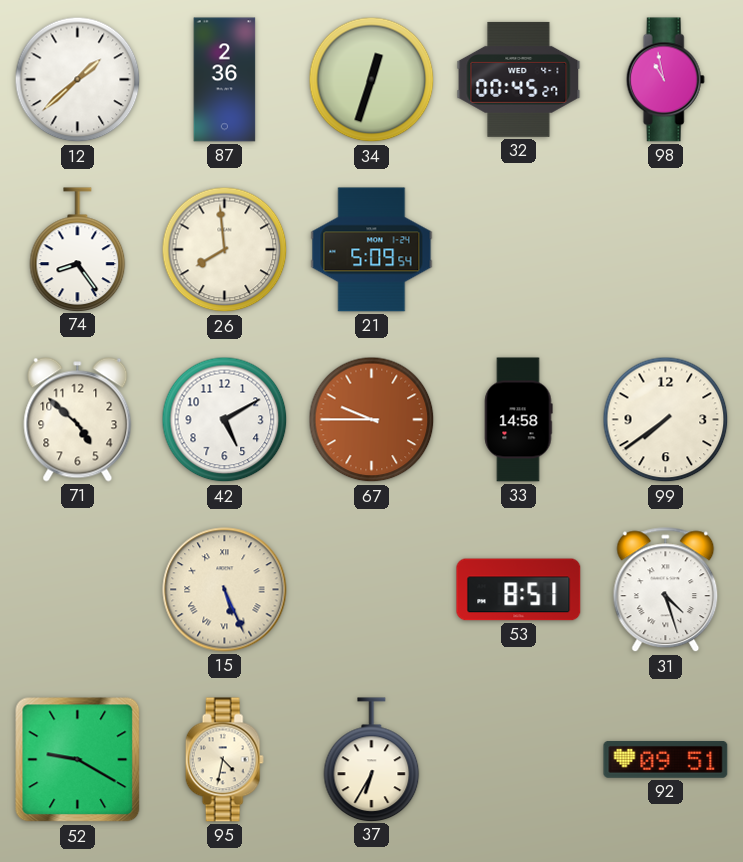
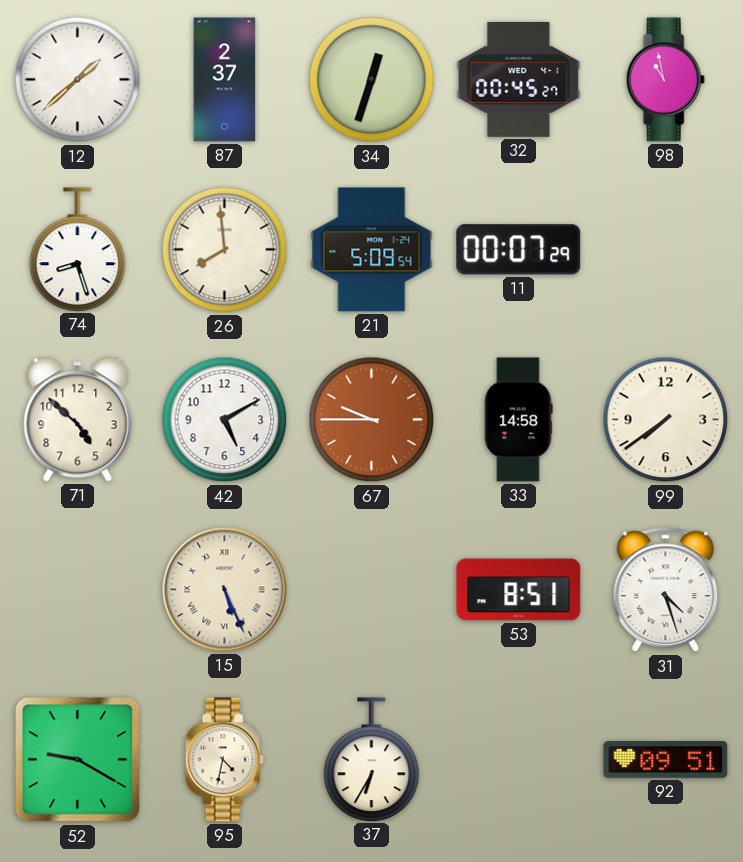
87: 2:36 -> 2:37 (225, 80)
74: 8:24 -> 8:27 (78, 249)
11: none -> 00:07 (519, 250)
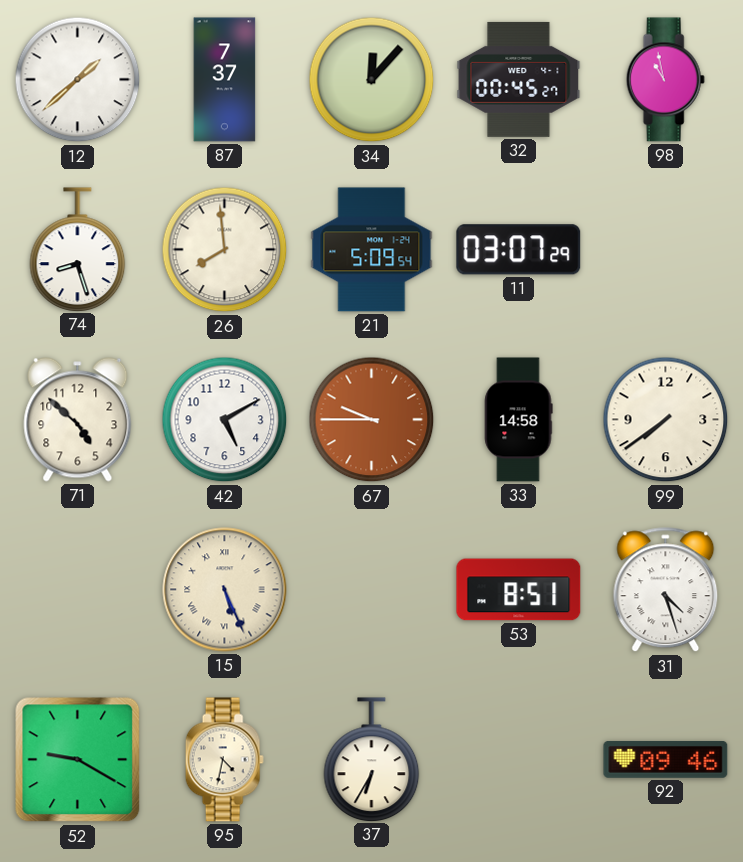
87: 2:37 -> 7:37 (225, 80)
34: 12:33 -> 12:07 (372, 80)
11: 00:07 -> 03:07 (519, 250)
92: 09:51 -> 09:46 (666, 760)
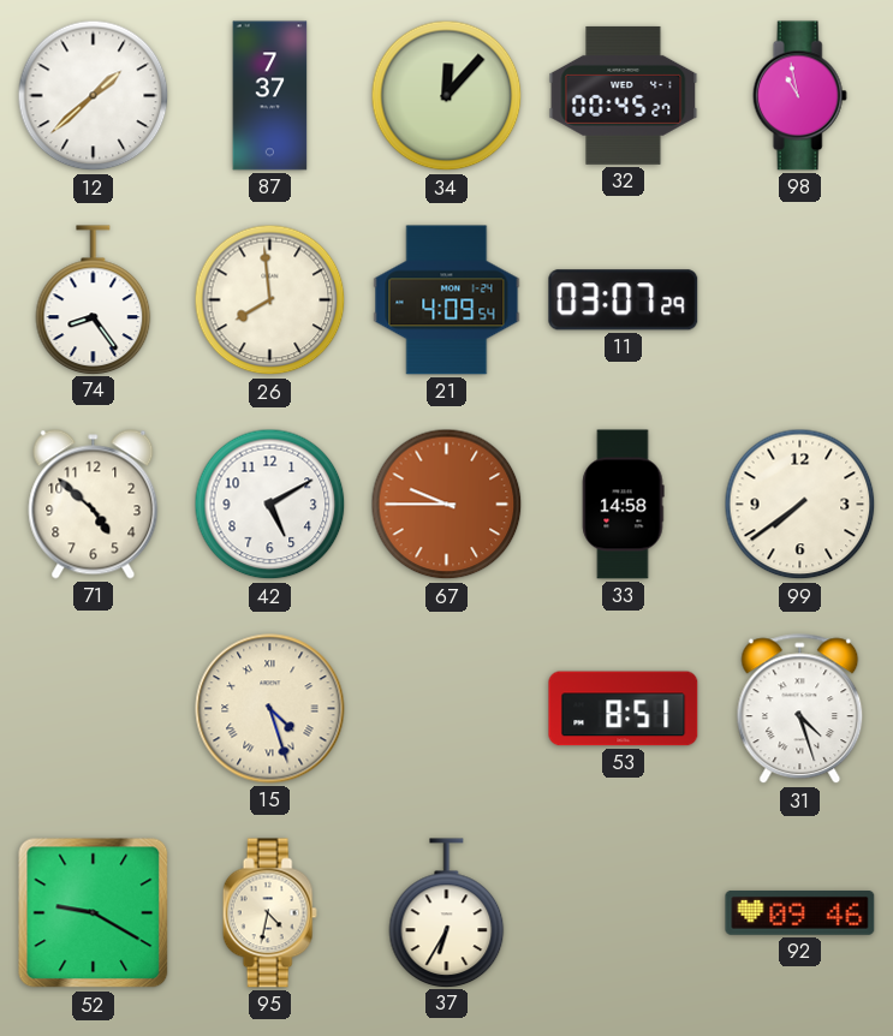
74: 8:27 -> 8:24 (94, 299)
21: 5:09 -> 4:09 (447, 300)
15: 5:26 -> 4:27 (270, 709)
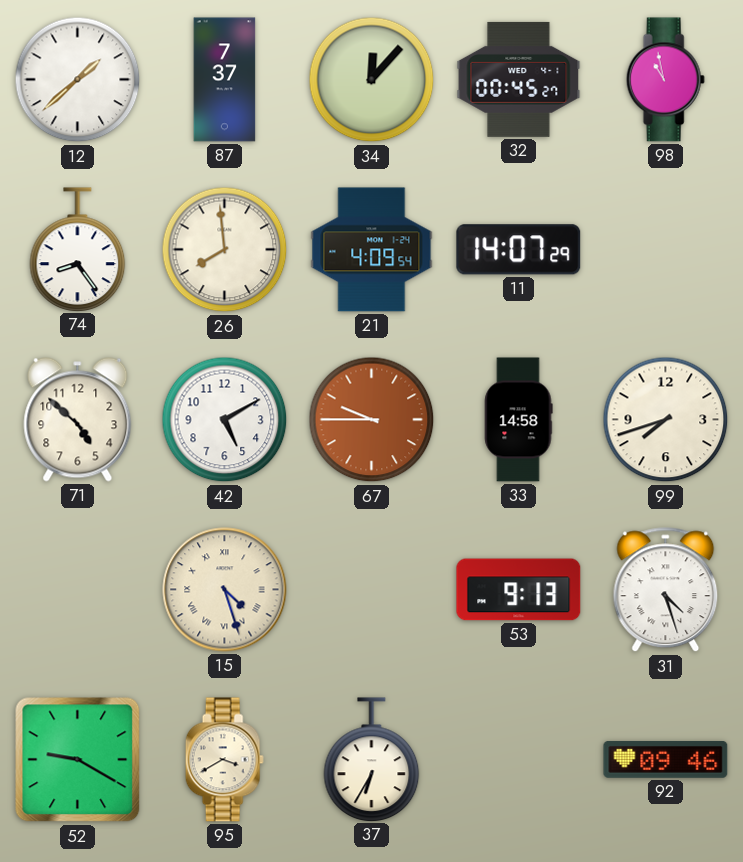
11: 03:07 -> 14:07 (519, 250)
99: 7:39 -> 7:42 (666, 420)
53: 8:51 -> 9:13 (519, 590)
95: 4:32 -> 3:40 (224, 760)
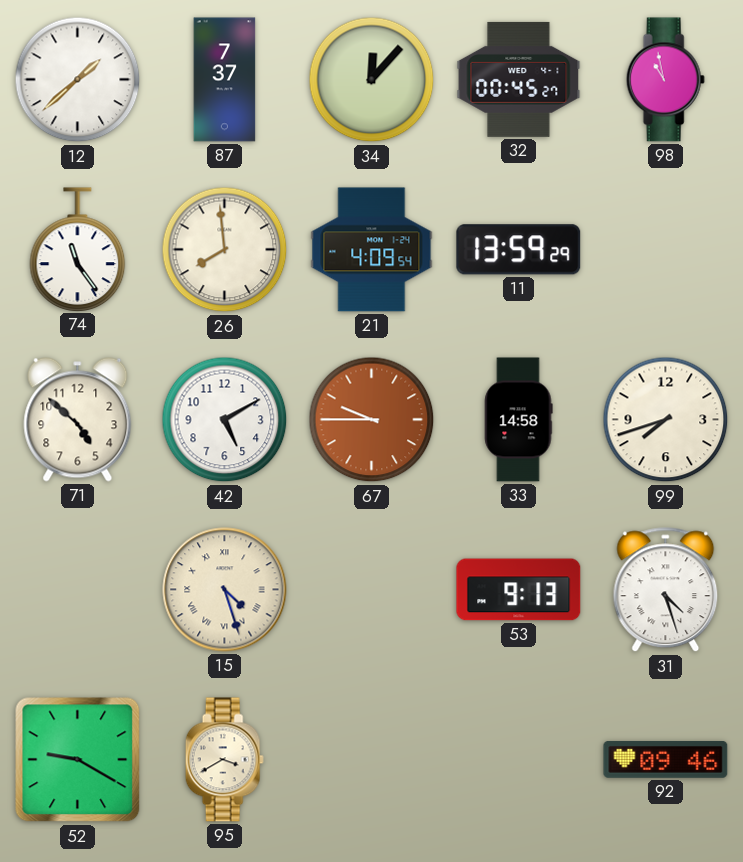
74: 8:24 -> 11:24 (78, 249)
11: 14:07 -> 13:59 (519, 250)
37: 6:35 -> none (372, 759)
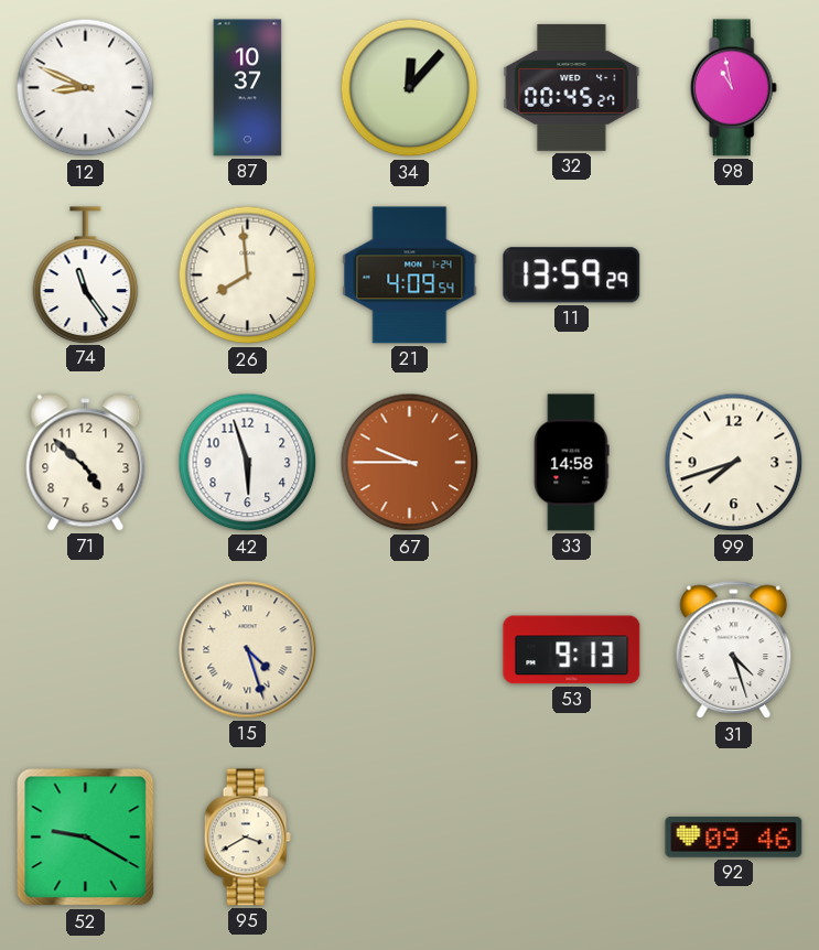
12: 1:38 -> 8:49 (86, 88)
87: 7:37 -> 10:37 (248, 88)
42: 5:10 -> 5:57 (248, 463)
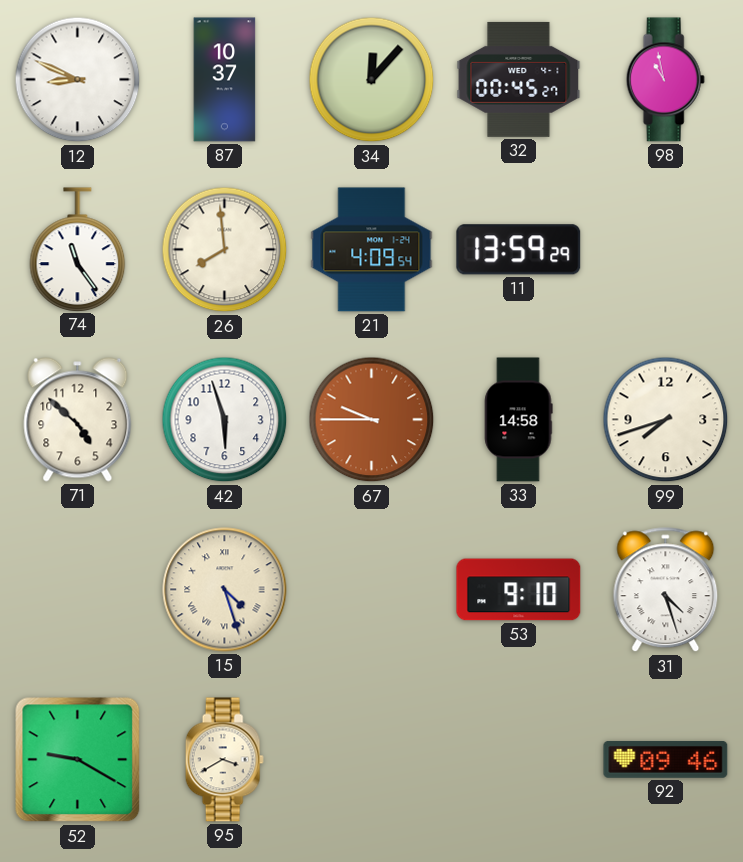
53: 9:13 -> 9:10 (519, 590)
